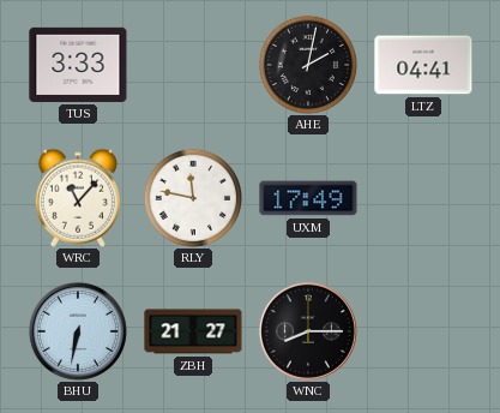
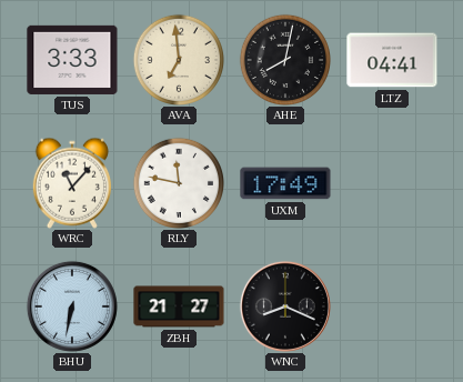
AVA: none -> 6:59 (178, 59)
AHE: 2:02 -> 8:02 (284, 59)
WNC: 8:15 -> 8:19 (285, 306)
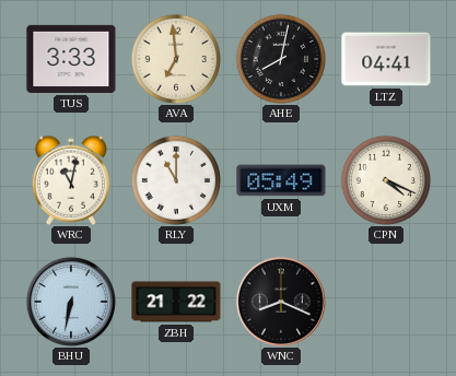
WRC: 11:07 -> 11:02 (71, 180)
RLY: 11:47 -> 11:00 (175, 179)
UXM: 17:49 -> 05:49 (281, 180)
CPN: none -> 4:19 (385, 179)
ZBH: 21:27 -> 21:22 (176, 302)
